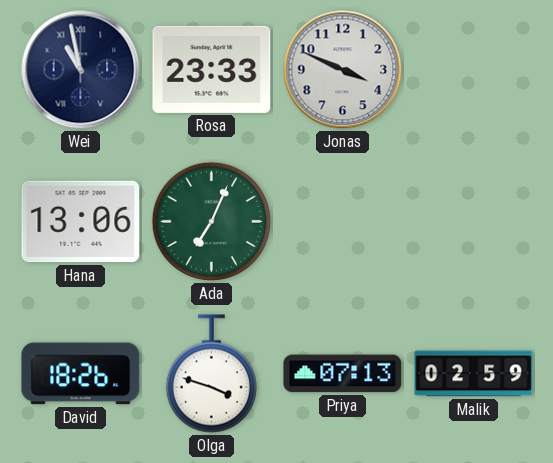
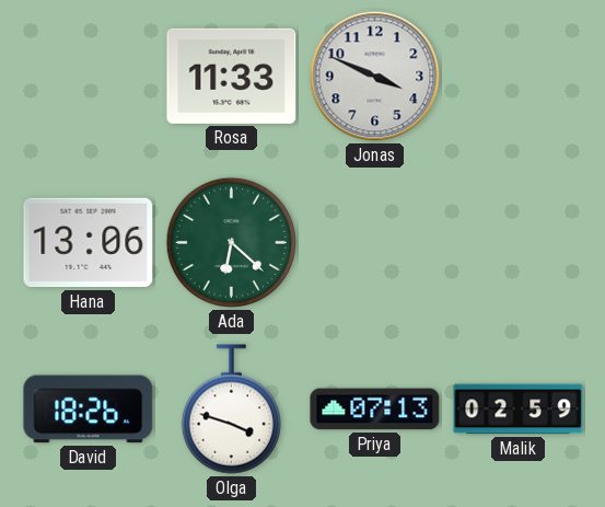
Wei: 10:58 -> none (81, 70)
Rosa: 23:33 -> 11:33 (232, 76)
Ada: 7:04 -> 6:22 (231, 242)
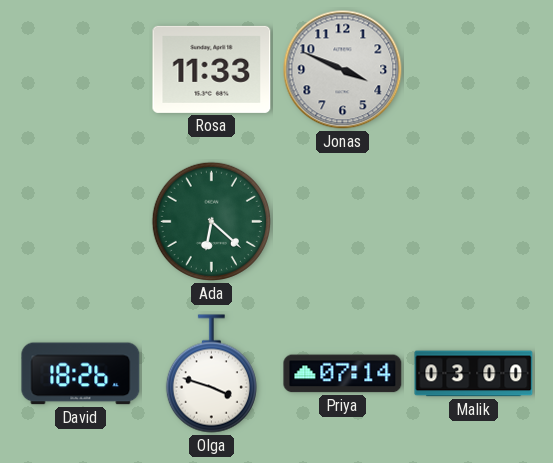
Hana: 13:06 -> none (89, 243)
Priya: 07:13 -> 07:14 (343, 374)
Malik: 02:59 -> 03:00 (474, 374)
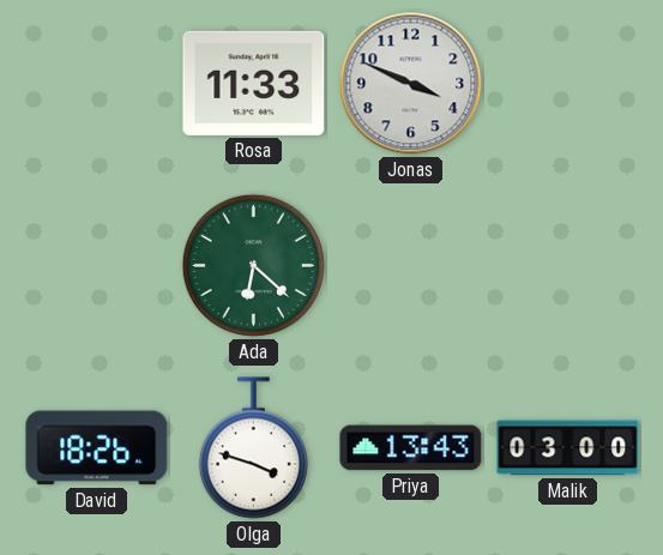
Priya: 07:14 -> 13:43 (411, 448)
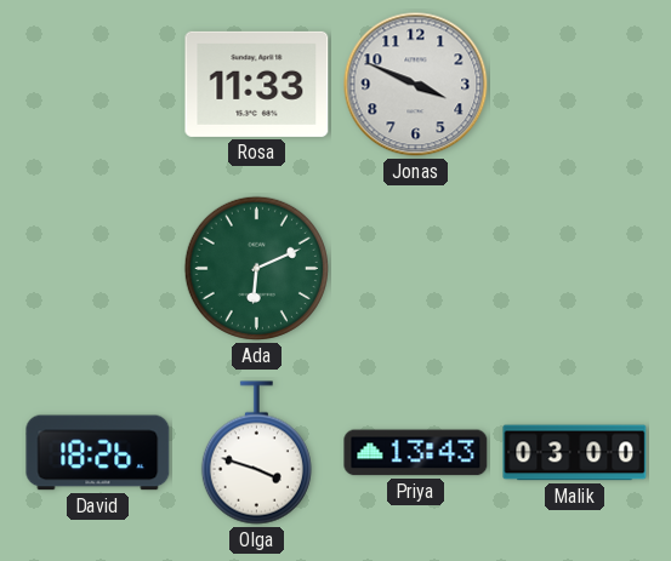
Ada: 6:22 -> 6:11 (256, 268)
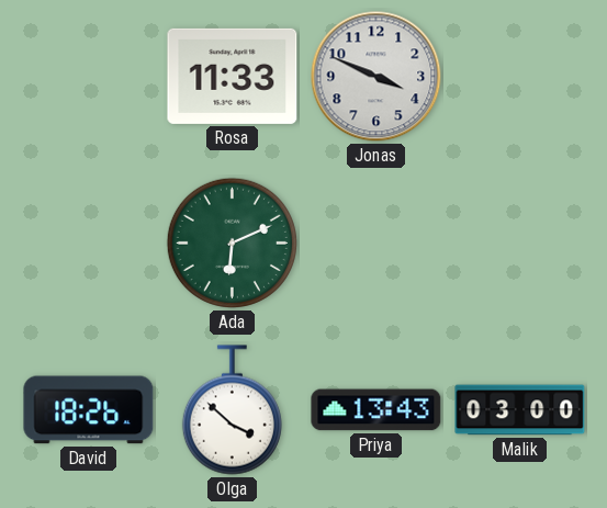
Olga: 3:48 -> 3:52 (232, 410)
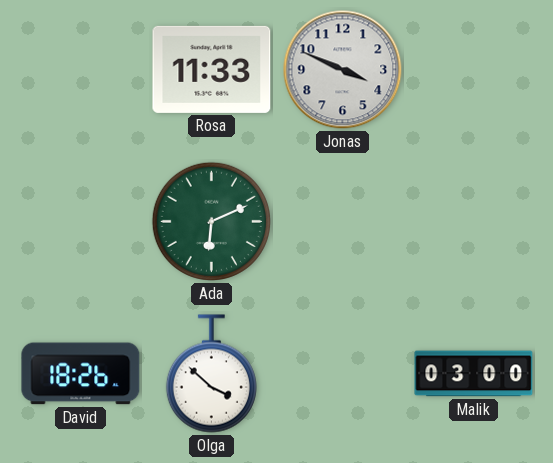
Priya: 13:43 -> none (376, 410)
